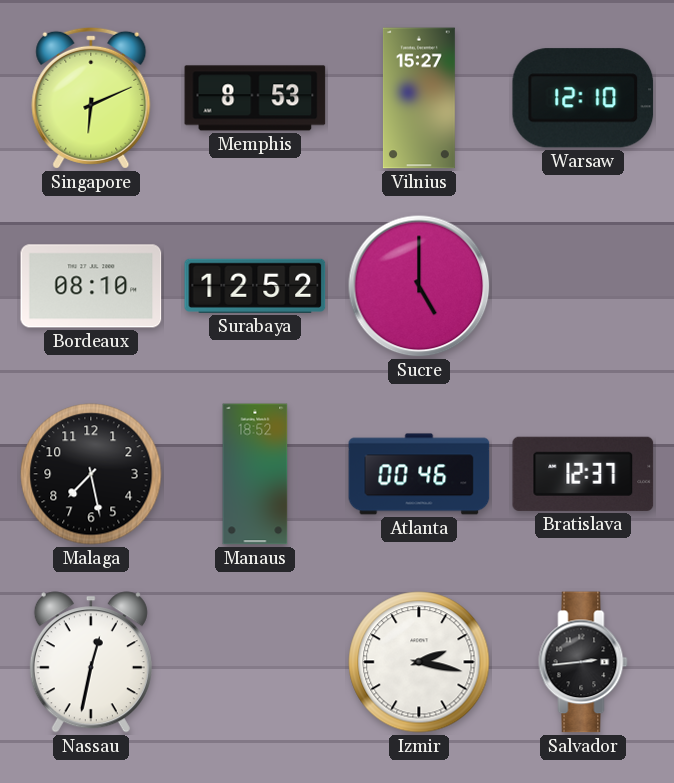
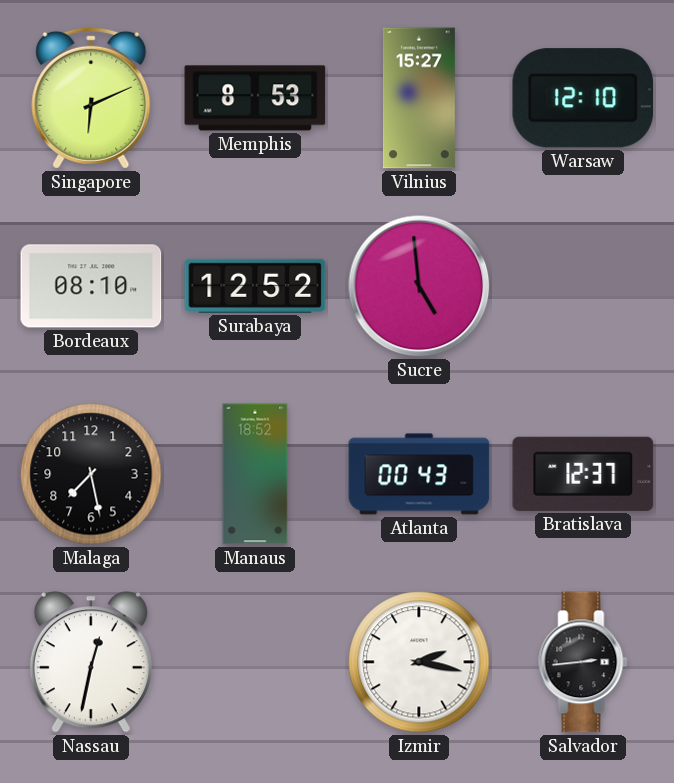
Sucre: 5:00 -> 4:59 (419, 286)
Atlanta: 00:46 -> 00:43 (419, 474)
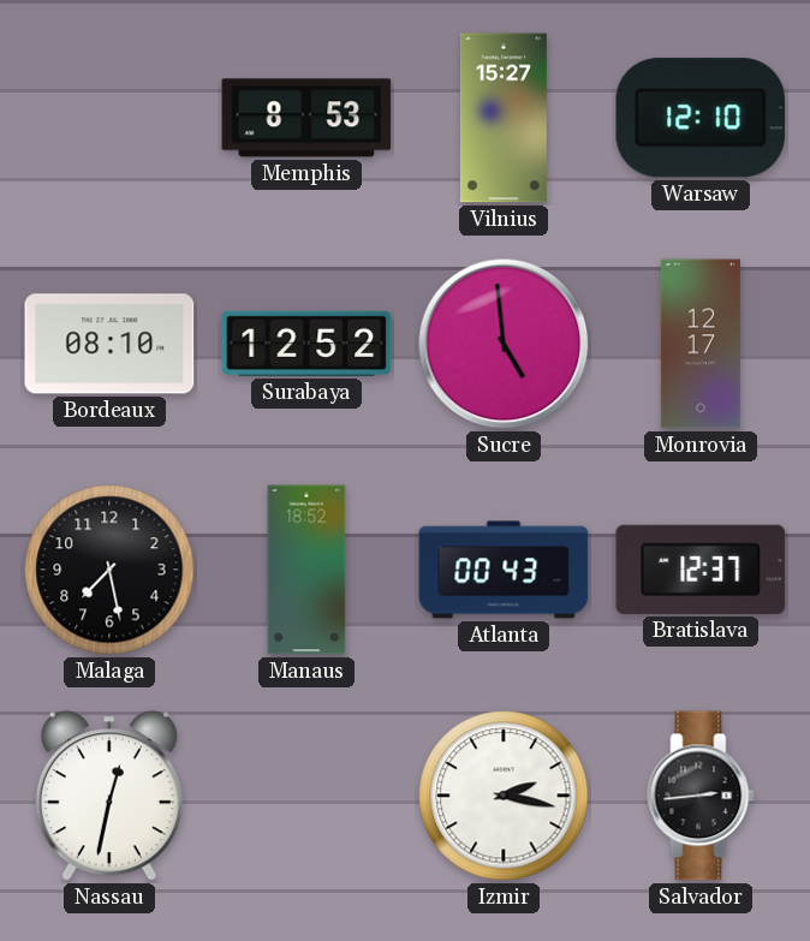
Singapore: 6:11 -> none (91, 98)
Monrovia: none -> 12:17 (701, 344)
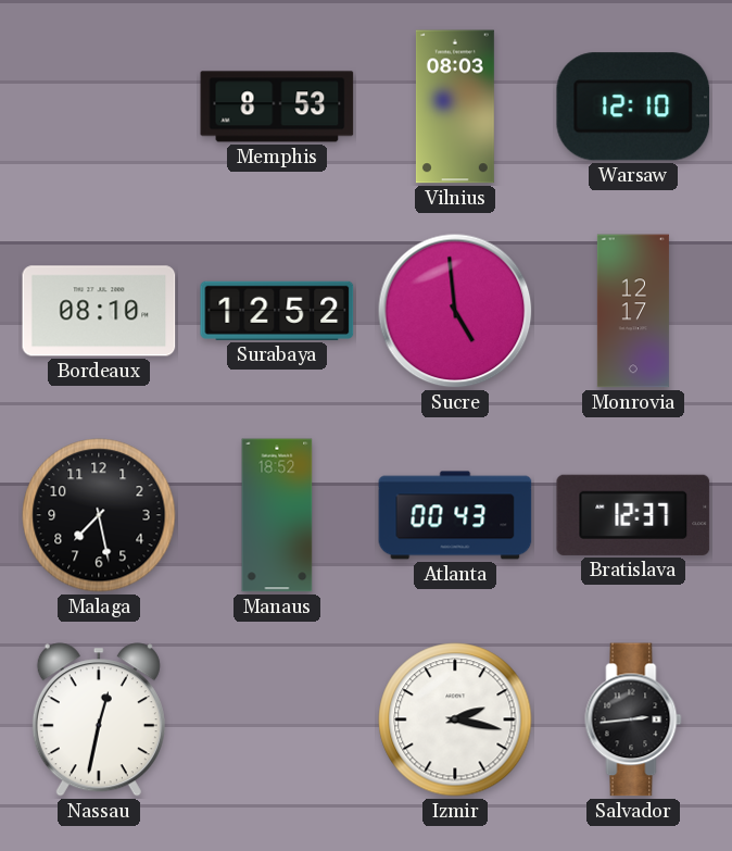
Vilnius: 15:27 -> 08:03 (455, 107)
